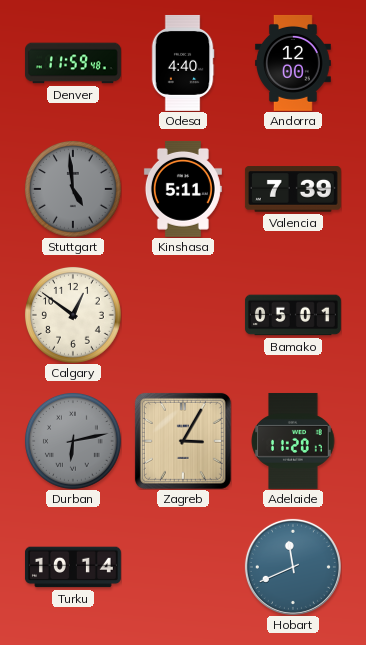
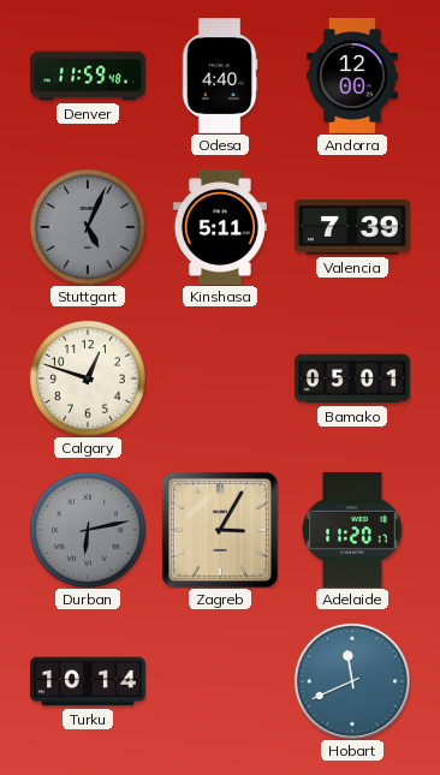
Stuttgart: 4:59 -> 5:04 (88, 227)
Calgary: 12:51 -> 12:48 (88, 378)
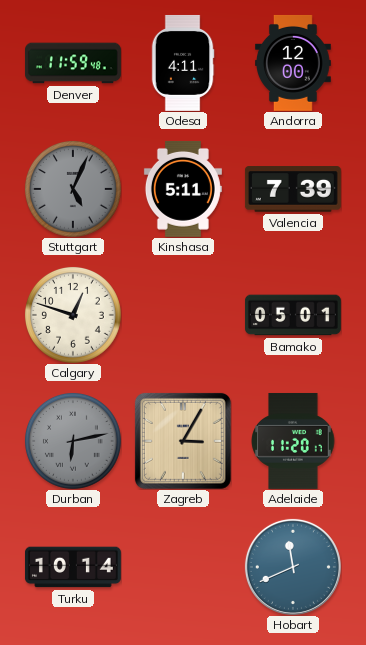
Odesa: 4:40 -> 4:11 (183, 63)
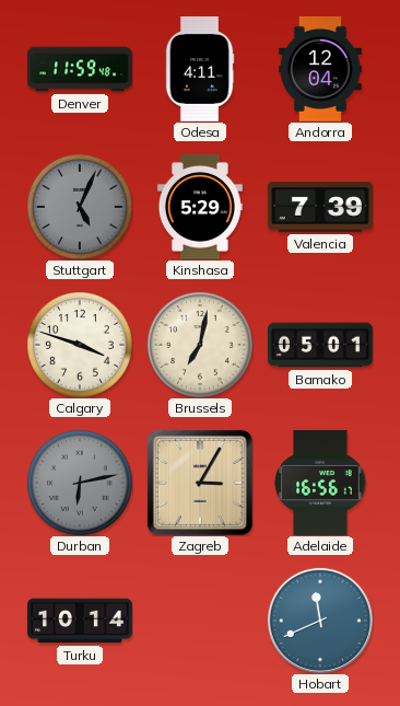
Andorra: 12:00 -> 12:04 (320, 69)
Kinshasa: 5:11 -> 5:29 (200, 207)
Calgary: 12:48 -> 3:48 (80, 345)
Brussels: none -> 7:02 (200, 345)
Adelaide: 11:20 -> 16:56 (320, 483)
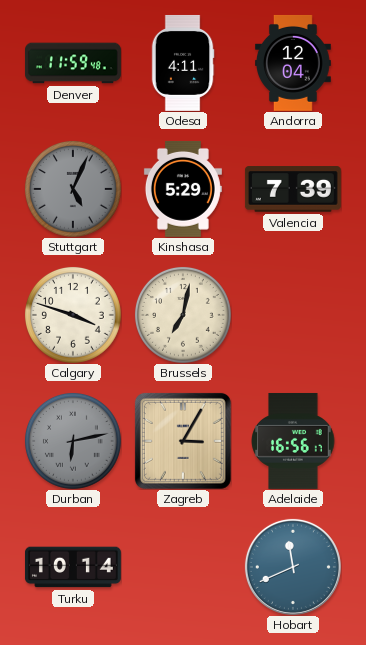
Bamako: 05:01 -> none (320, 345)
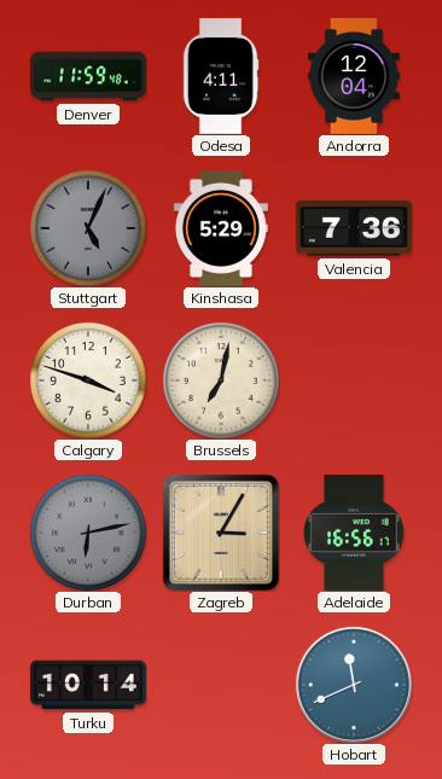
Valencia: 7:39 -> 7:36 (354, 228)
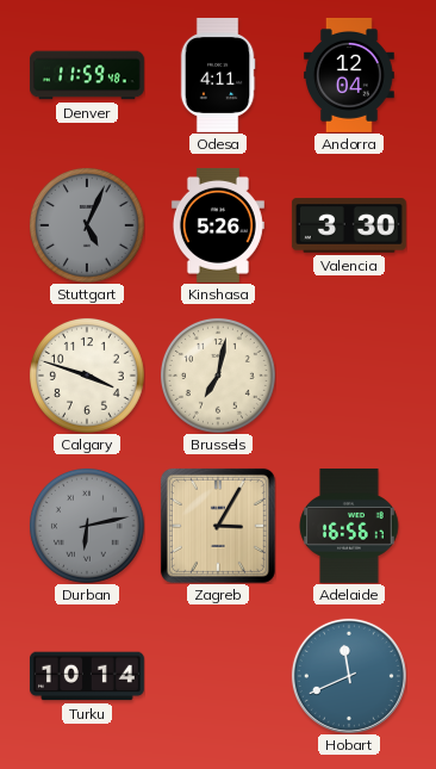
Kinshasa: 5:29 -> 5:26 (218, 225)
Valencia: 7:36 -> 3:30 (349, 225)
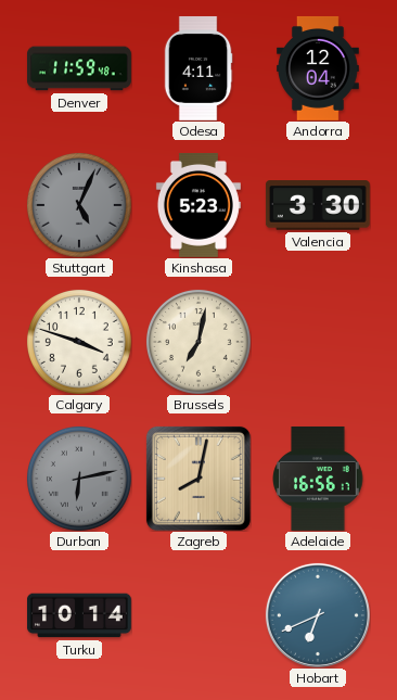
Kinshasa: 5:26 -> 5:23 (198, 205)
Zagreb: 3:05 -> 8:02 (198, 479)
Hobart: 11:41 -> 6:41 (318, 615)
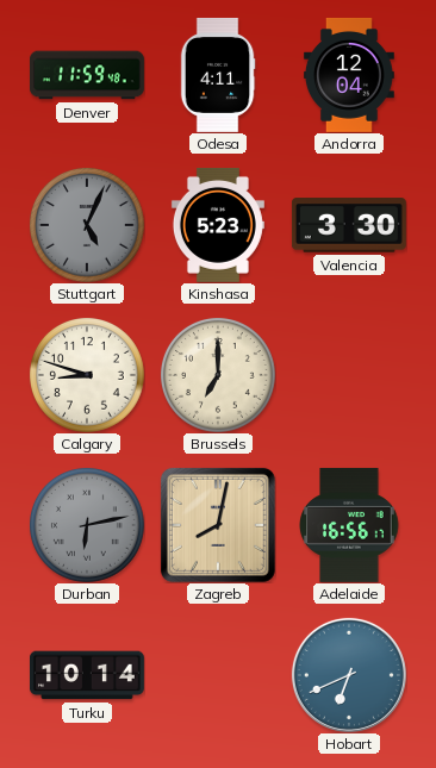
Calgary: 3:48 -> 8:48 (87, 375)
Brussels: 7:02 -> 7:00 (218, 375)
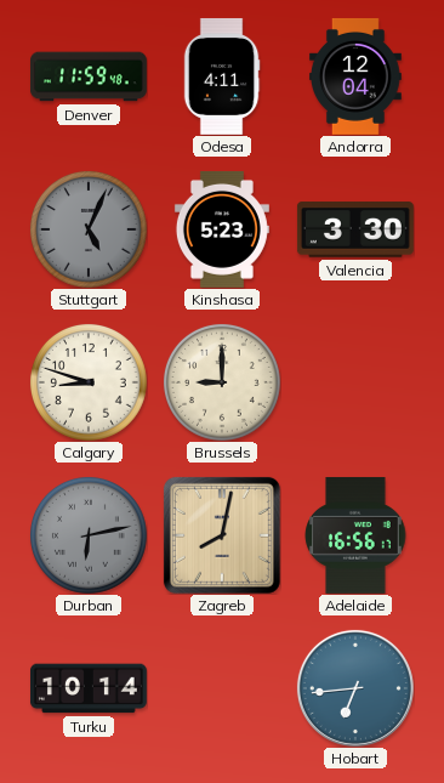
Brussels: 7:00 -> 9:00 (222, 382)
Hobart: 6:41 -> 6:44 (355, 688)
